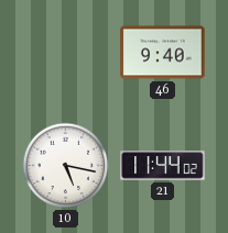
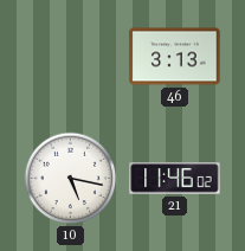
46: 9:40 -> 3:13 (175, 57)
21: 11:44 -> 11:46 (175, 179)
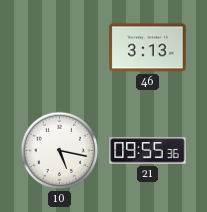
21: 11:46 -> 09:55 (148, 151)
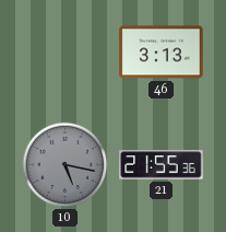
10 dial: white -> grey (66, 165)
21: 09:55 -> 21:55 (162, 165)
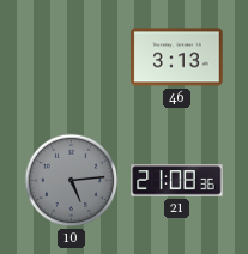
10: 5:17 -> 5:14 (72, 181)
21: 21:55 -> 21:08 (177, 181)
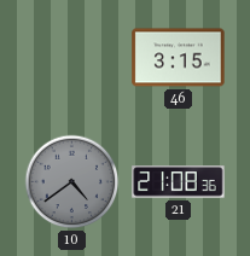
46: 3:13 -> 3:15 (179, 58)
10: 5:14 -> 4:39 (72, 182)
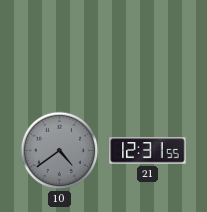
46: 3:15 -> none (179, 58)
21: 21:08 -> 12:31 (148, 151)
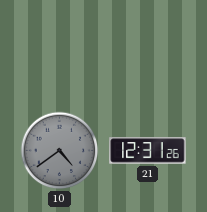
21: 12:31:55 -> 12:31:26 (148, 151)
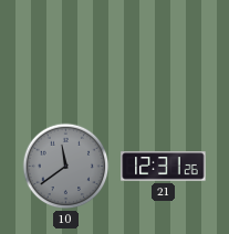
10: 4:39 -> 11:39 (66, 167)
